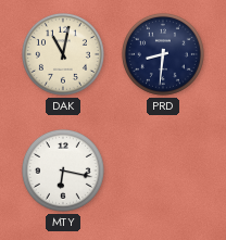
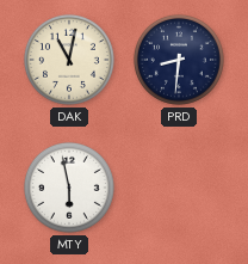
MTY: 6:17 -> 5:58 (69, 188)
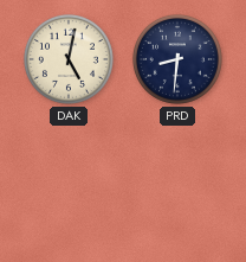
DAK: 11:02 -> 5:02 (69, 59)
MTY: 5:58 -> none (69, 188)
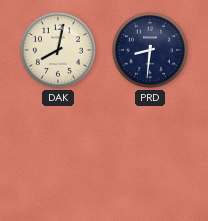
DAK: 5:02 -> 8:02 (58, 50)
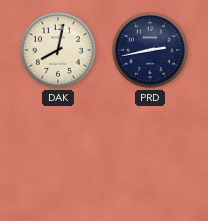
PRD: 8:31 -> 2:43 (150, 50)
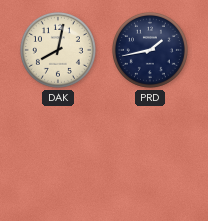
PRD: 2:43 -> 1:43 (150, 50)
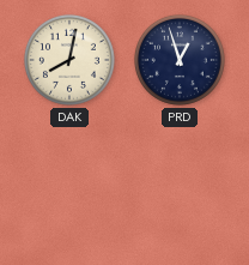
PRD: 1:43 -> 12:57 (180, 60)
